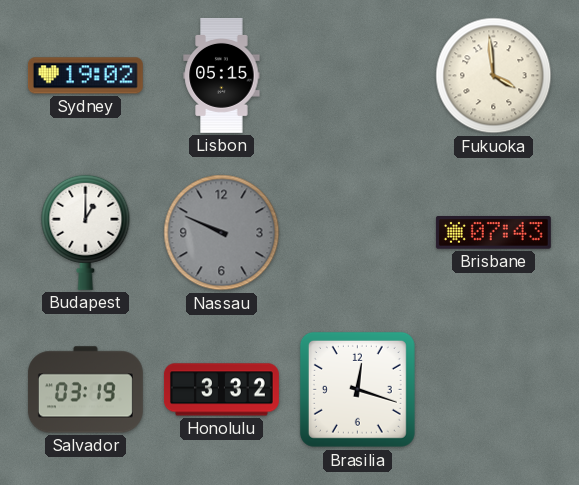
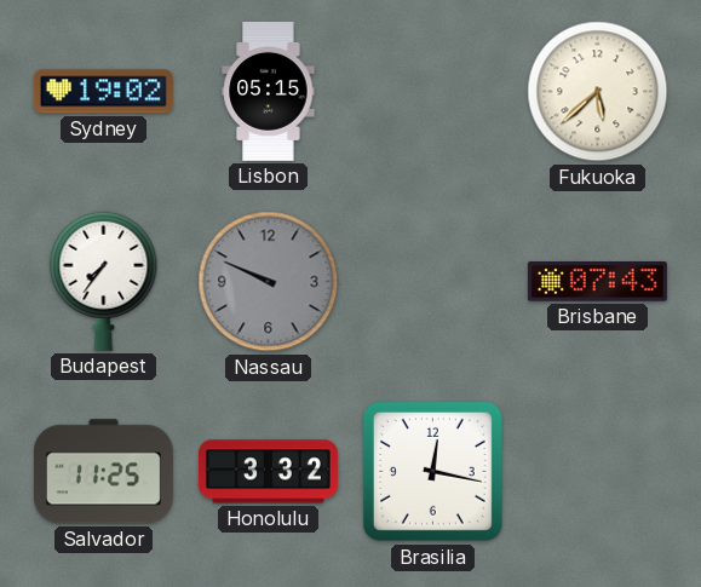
Fukuoka: 3:59 -> 5:38 (598, 92)
Budapest: 1:00 -> 7:36 (104, 281)
Salvador: 03:19 -> 11:25 (103, 472)
Brasilia: 12:18 -> 12:17 (432, 471)
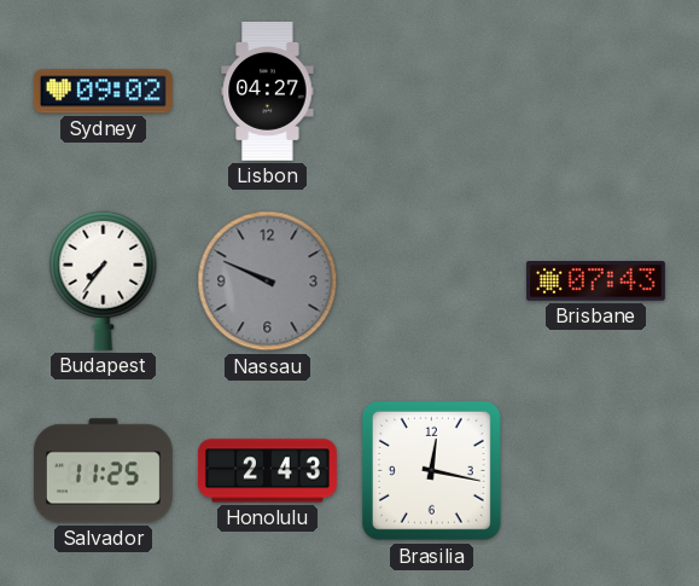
Sydney: 19:02 -> 09:02 (103, 92)
Lisbon: 05:15 -> 04:27 (268, 91)
Fukuoka: 5:38 -> none (598, 92)
Honolulu: 3:32 -> 2:43 (267, 471)
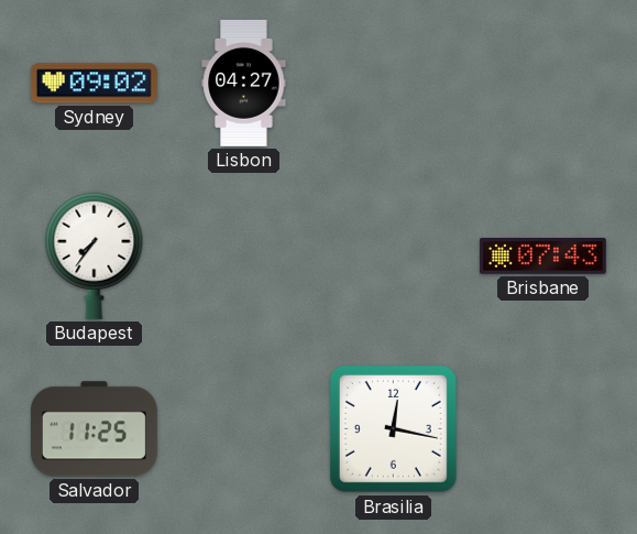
Nassau: 9:49 -> none (268, 282)
Honolulu: 2:43 -> none (267, 471)
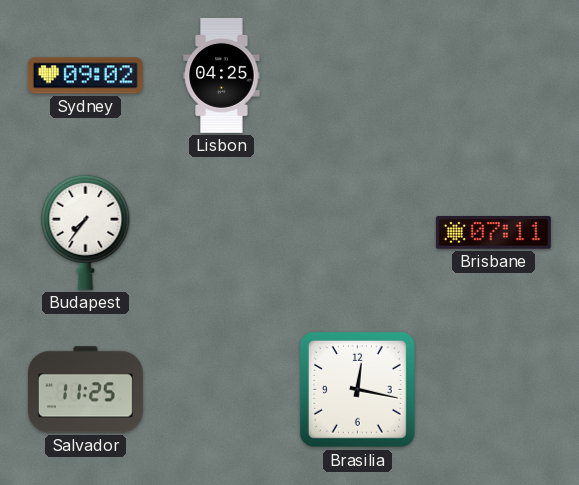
Lisbon: 04:27 -> 04:25 (222, 75)
Brisbane: 07:43 -> 07:11 (493, 233)
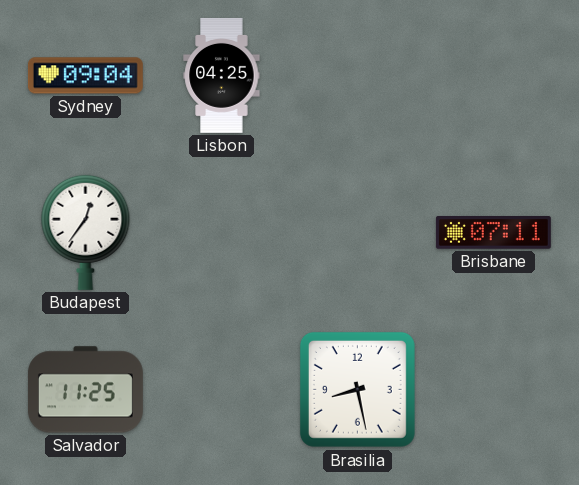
Sydney: 09:02 -> 09:04 (85, 76)
Budapest: 7:36 -> 12:36 (86, 232)
Brasilia: 12:17 -> 8:28 (357, 389)
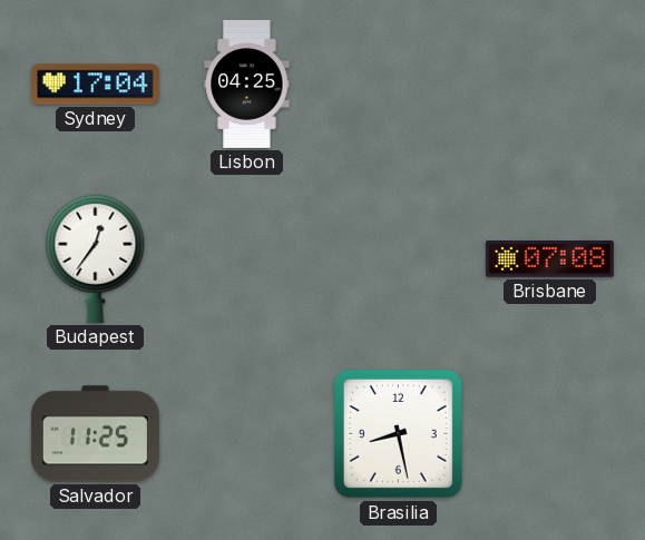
Sydney: 09:04 -> 17:04 (95, 85)
Brisbane: 07:11 -> 07:08 (549, 259)
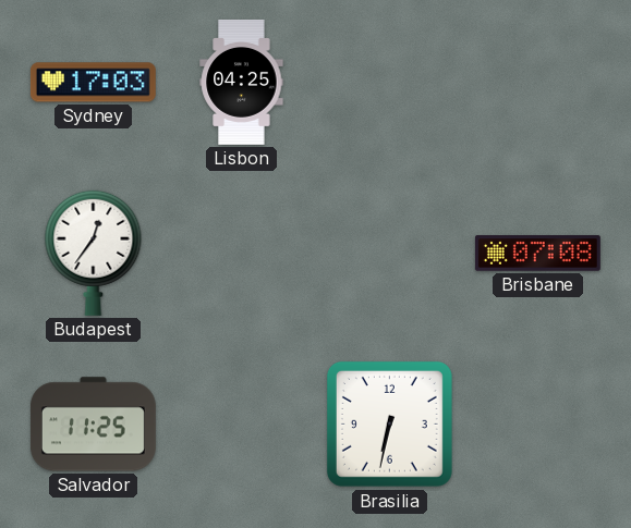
Sydney: 17:04 -> 17:03 (93, 83)
Brasilia: 8:28 -> 6:32 (389, 423)
